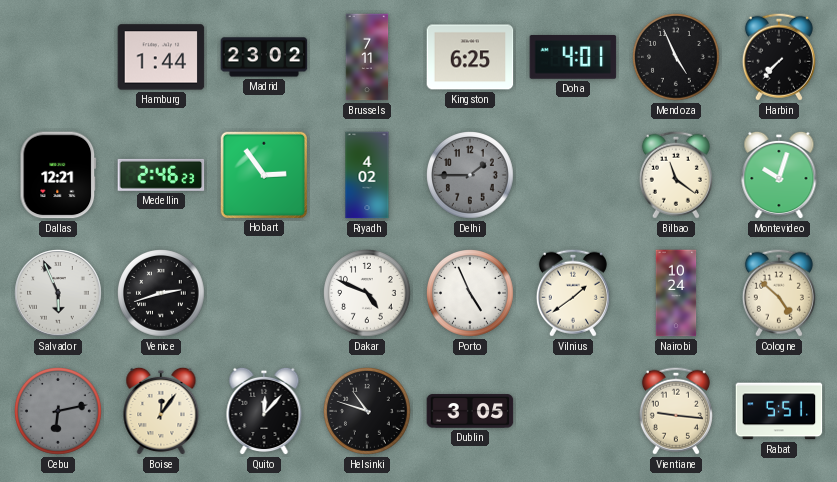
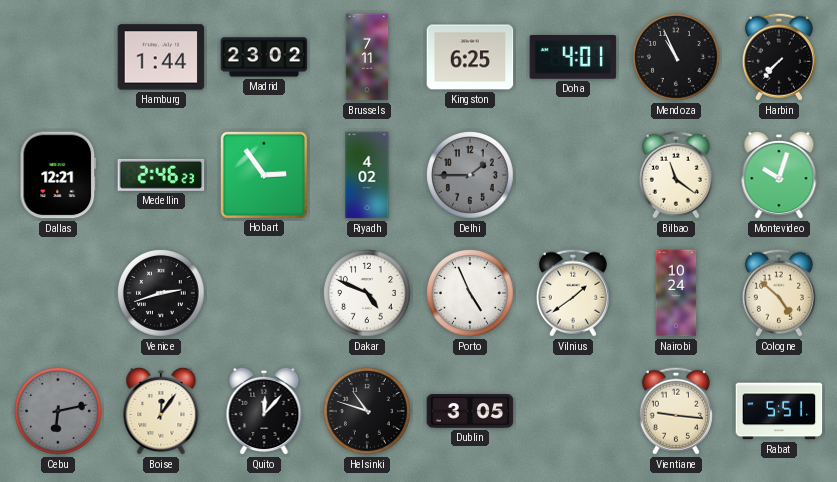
Mendoza: 4:56 -> 10:56 (677, 58)
Salvador: 5:56 -> none (58, 293)
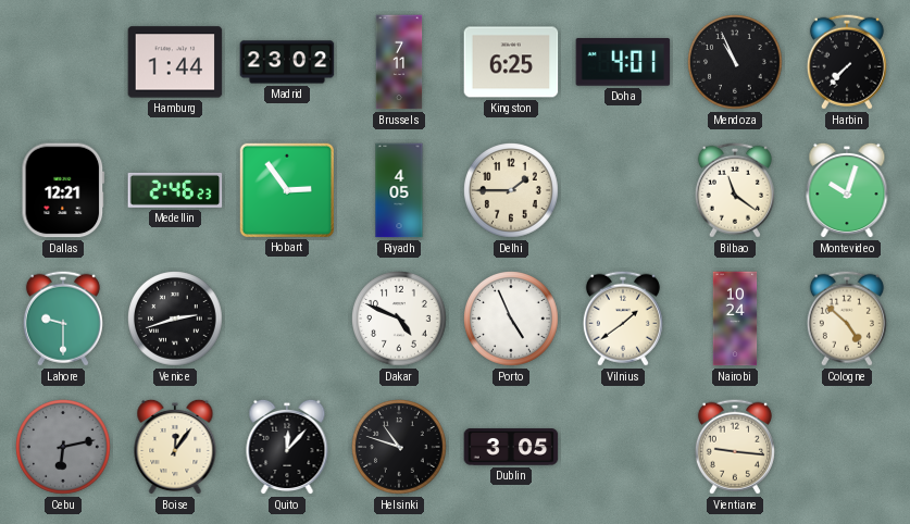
Riyadh: 4:02 -> 4:05 (399, 190)
Delhi dial: grey -> cream (512, 191)
Lahore: none -> 9:30 (63, 319)
Rabat: 5:51 -> none (779, 411)
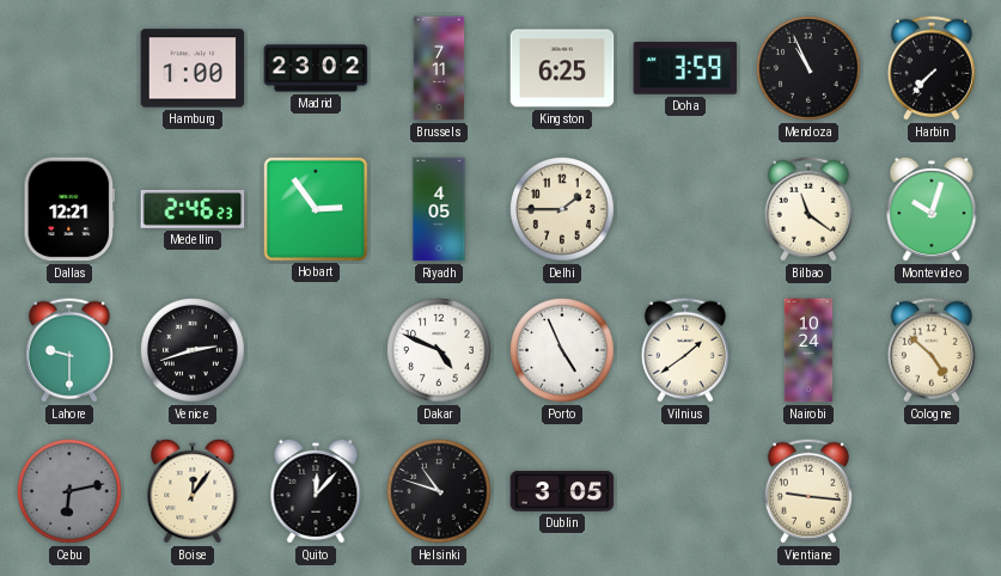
Hamburg: 1:44 -> 1:00 (193, 68)
Doha: 4:01 -> 3:59 (685, 69)
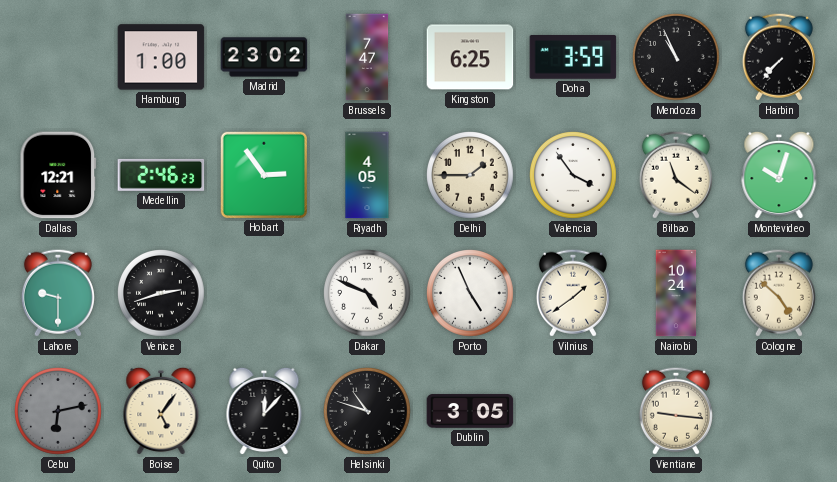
Brussels: 7:11 -> 7:47 (367, 57)
Valencia: none -> 3:54 (574, 176)
Boise: 12:06 -> 5:06 (161, 411)
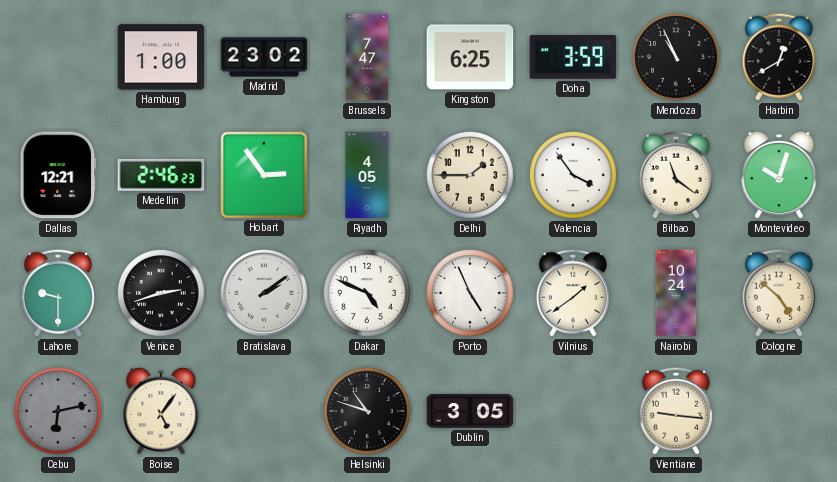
Harbin: 7:37 -> 12:40 (779, 57)
Bratislava: none -> 2:09 (264, 293)
Quito: 12:07 -> none (264, 411)
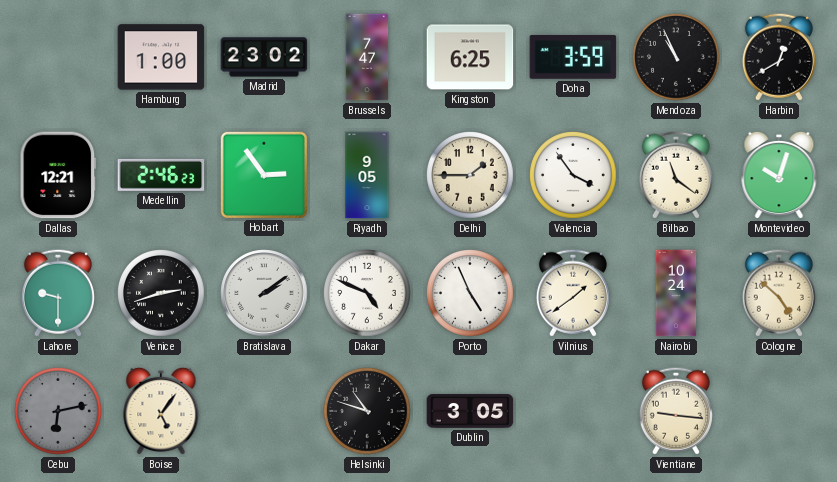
Riyadh: 4:05 -> 9:05 (367, 175)
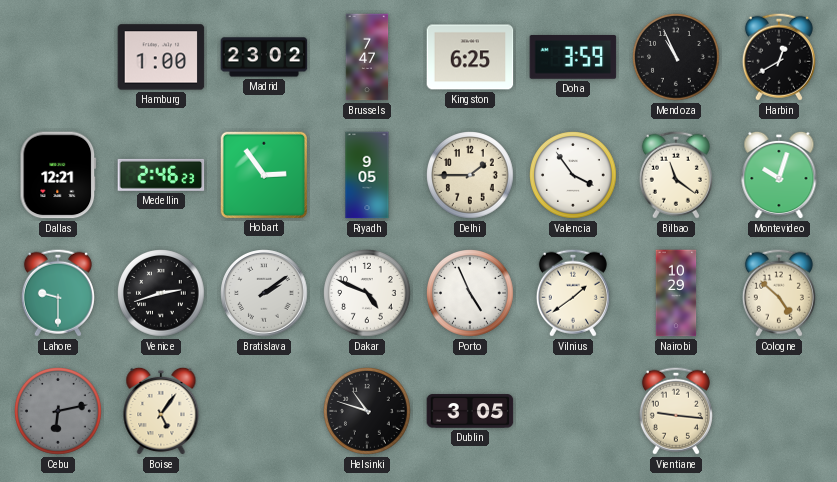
Nairobi: 10:24 -> 10:29 (676, 293)
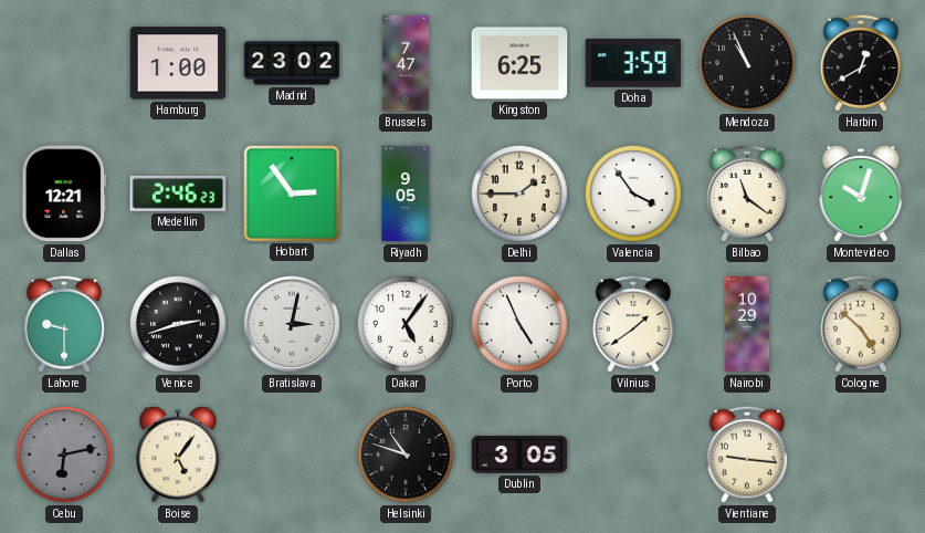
Bratislava: 2:09 -> 3:02 (292, 324)
Dakar: 4:49 -> 5:06 (407, 325)
